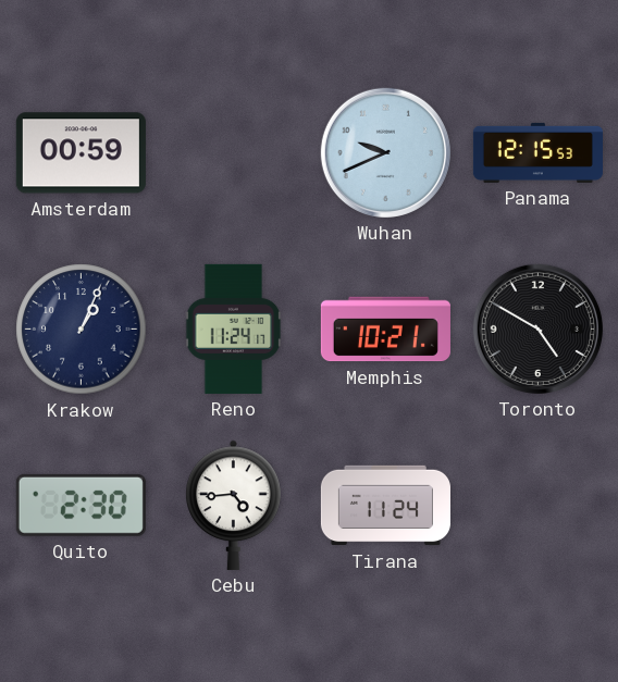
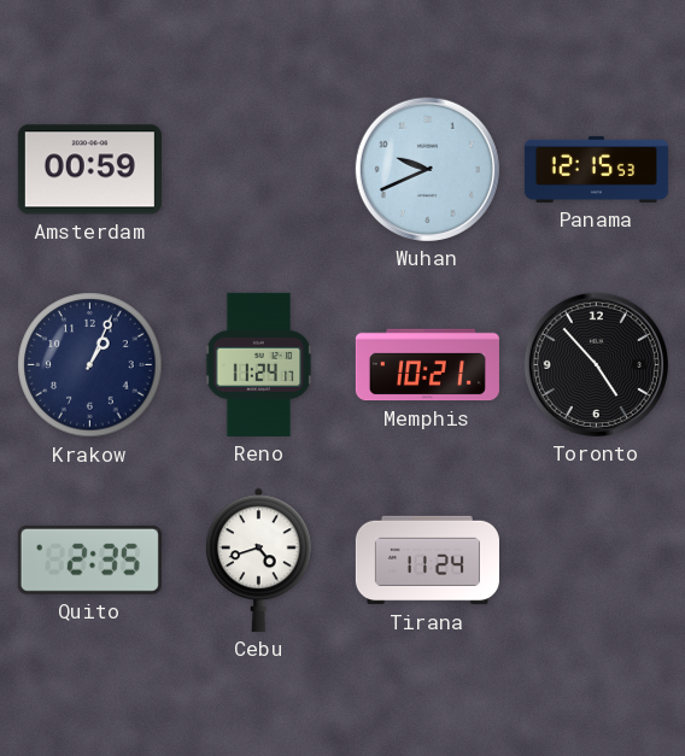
Toronto: 4:50 -> 4:53 (596, 364)
Quito: 2:30 -> 2:35 (89, 559)
Cebu: 4:44 -> 4:42 (259, 559)
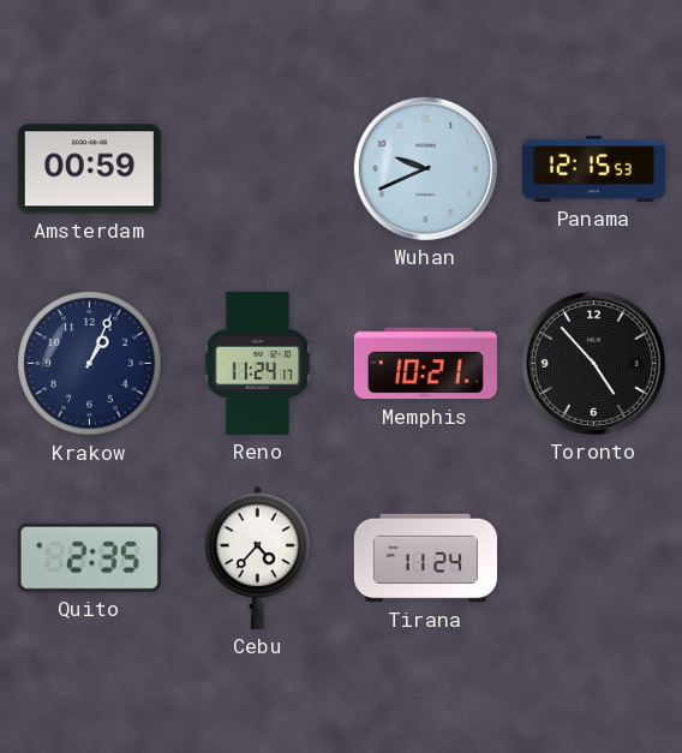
Cebu: 4:42 -> 4:37 (258, 557)
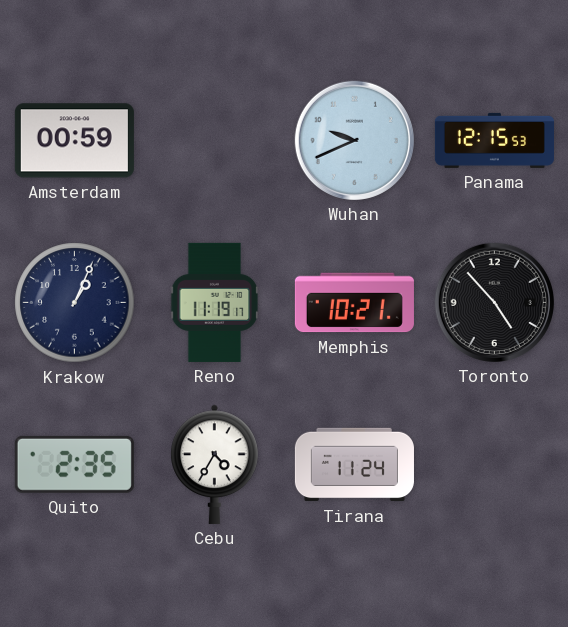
Reno: 11:24 -> 11:19 (215, 302)
Cebu: 4:37 -> 4:35 (215, 464)
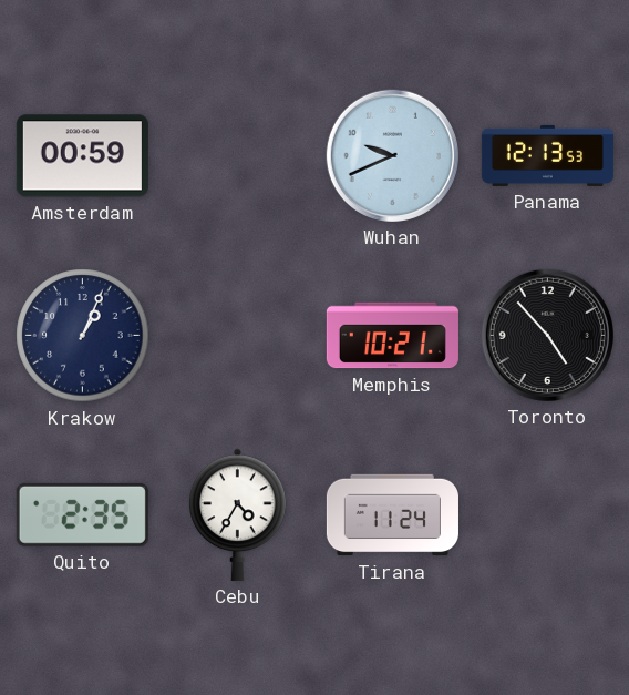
Panama: 12:15 -> 12:13 (547, 155)
Reno: 11:19 -> none (215, 302)
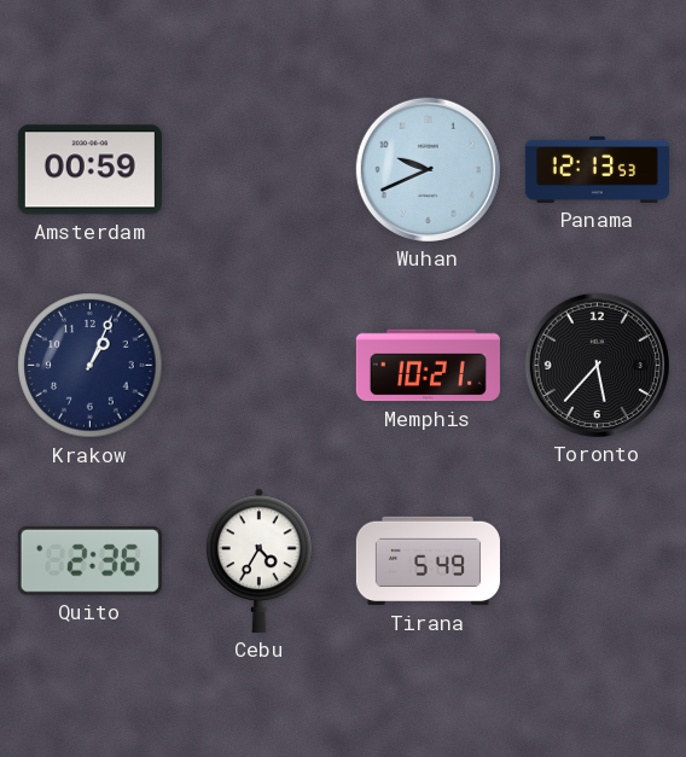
Toronto: 4:53 -> 5:37 (597, 365)
Quito: 2:35 -> 2:36 (89, 560)
Tirana: 11:24 -> 5:49 (428, 561)
